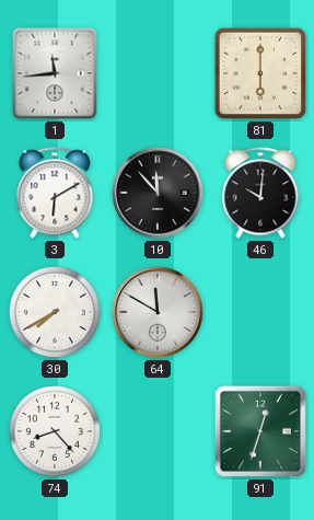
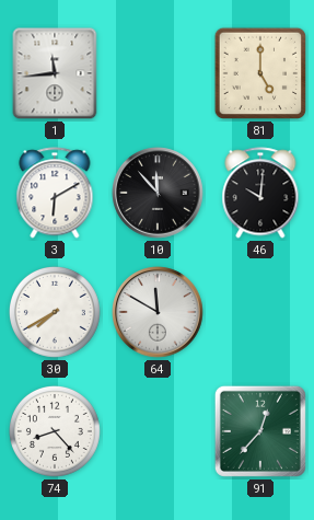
81: 6:00 -> 5:00 (260, 73)
91: 12:33 -> 12:37 (260, 431)
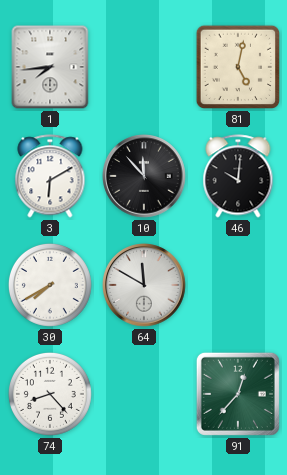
1: 11:44 -> 7:44 (50, 67)
81: 5:00 -> 5:02 (238, 67)
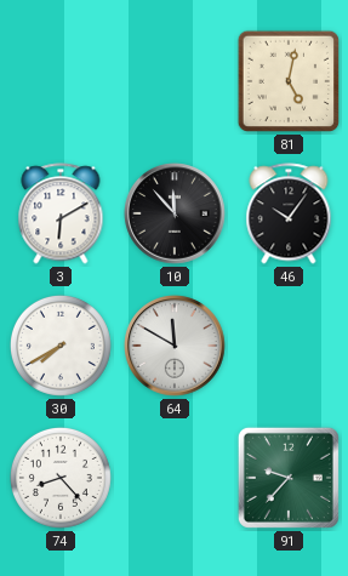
1: 7:44 -> none (50, 67)
46: 10:01 -> 10:06 (289, 213)
91: 12:37 -> 9:37 (289, 478)
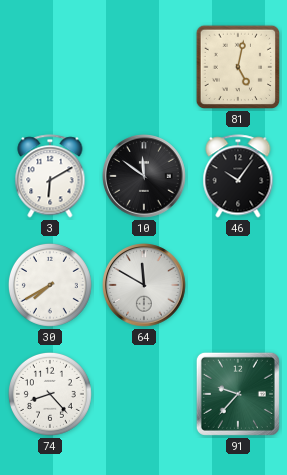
10: 11:53 -> 11:51 (144, 176)
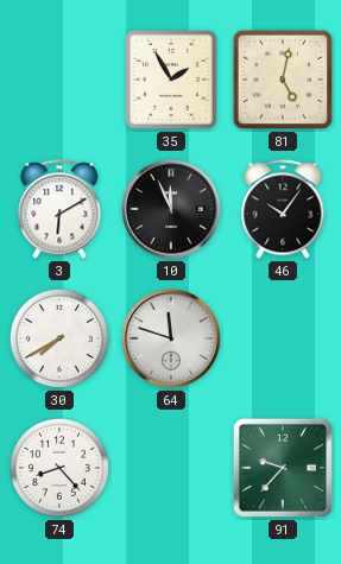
35: none -> 1:55 (171, 80)
10: 11:51 -> 11:56 (171, 209)
64: 11:50 -> 11:48 (171, 338)
